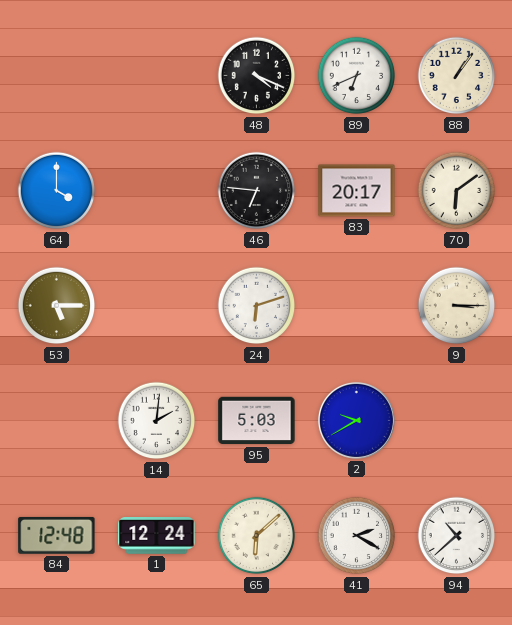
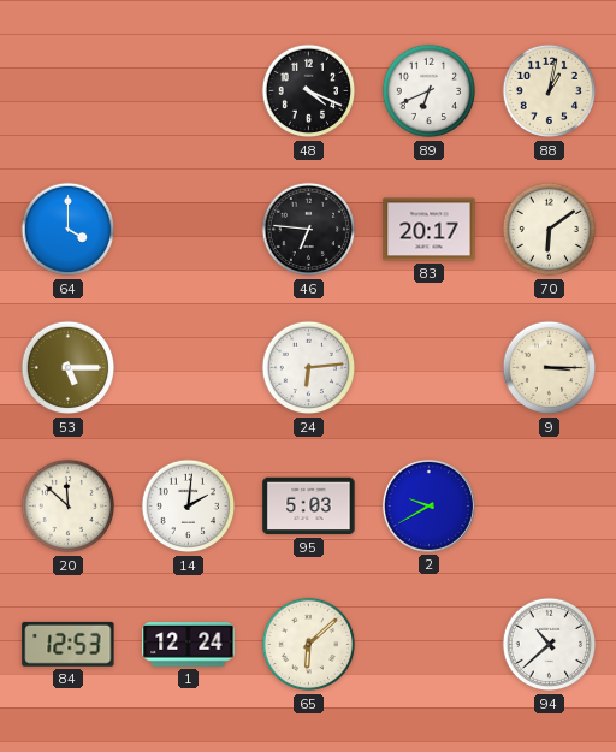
88: 1:06 -> 1:02 (550, 91)
24: 6:12 -> 6:14 (309, 368)
20: none -> 11:52 (69, 507)
84: 12:48 -> 12:53 (69, 644)
41: 2:20 -> none (357, 536)
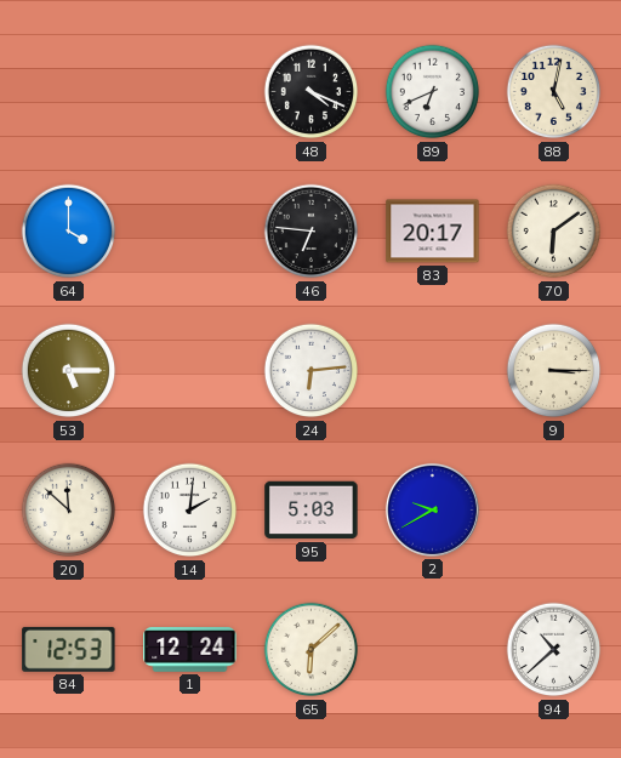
88: 1:02 -> 5:02 (554, 92)
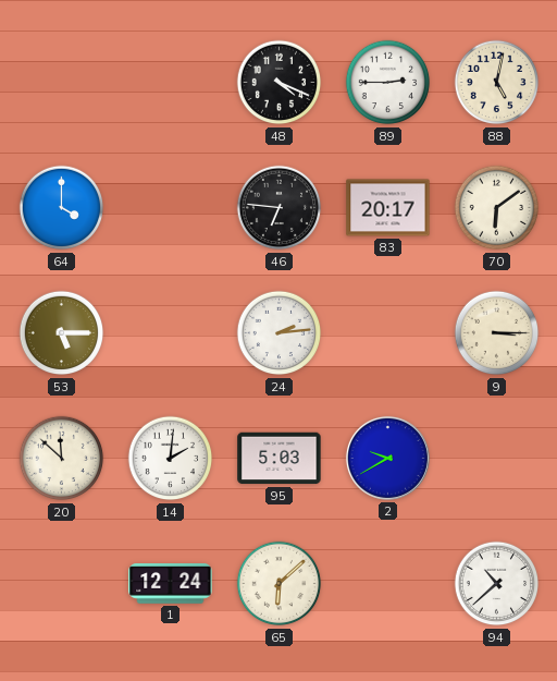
89: 6:41 -> 2:45 (388, 83)
24: 6:14 -> 2:14 (280, 333)
84: 12:53 -> none (69, 649)
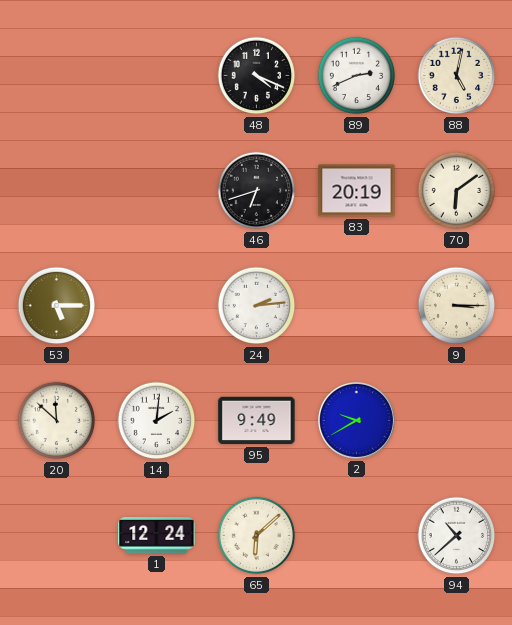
89: 2:45 -> 2:41 (357, 76)
64: 4:00 -> none (62, 208)
46: 6:46 -> 6:42 (257, 191)
83: 20:17 -> 20:19 (357, 191)
95: 5:03 -> 9:49 (257, 421)
